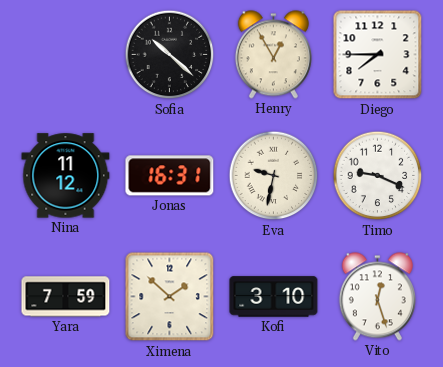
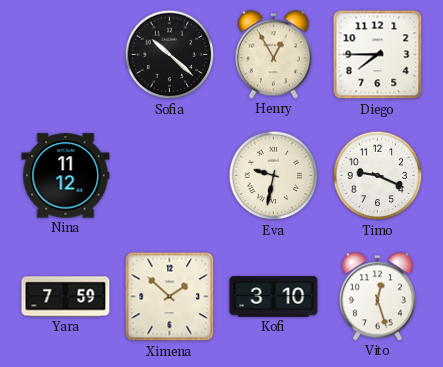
Jonas: 16:31 -> none (170, 176)
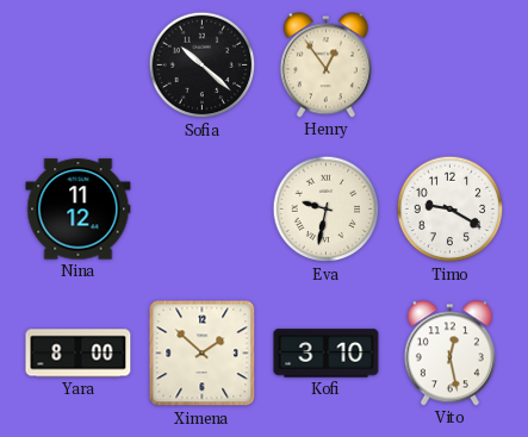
Henry: 12:55 -> 12:54 (325, 65)
Diego: 7:45 -> none (378, 55)
Timo: 9:19 -> 9:20 (451, 210)
Yara: 7:59 -> 8:00 (79, 354)
Vito: 12:27 -> 12:28 (449, 354)
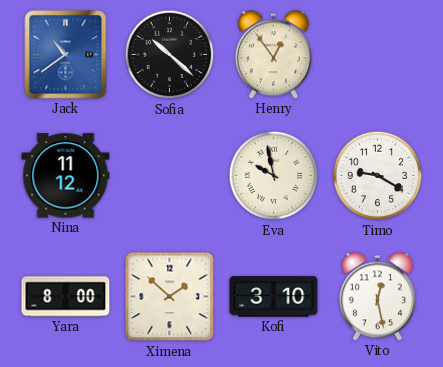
Jack: none -> 10:39 (66, 55)
Eva: 9:32 -> 9:58 (274, 176)
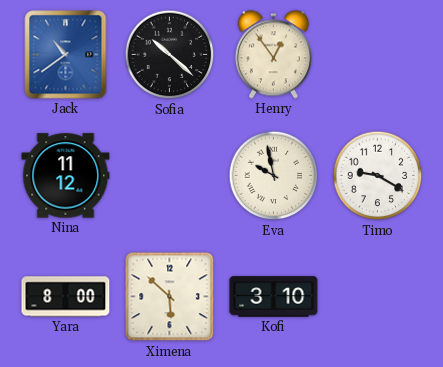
Ximena: 1:52 -> 5:52 (170, 297)
Vito: 12:28 -> none (377, 297)
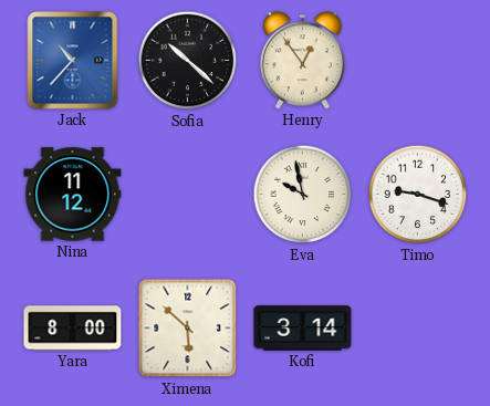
Jack: 10:39 -> 10:37 (73, 61)
Timo: 9:20 -> 9:18 (418, 195)
Kofi: 3:10 -> 3:14 (303, 329)
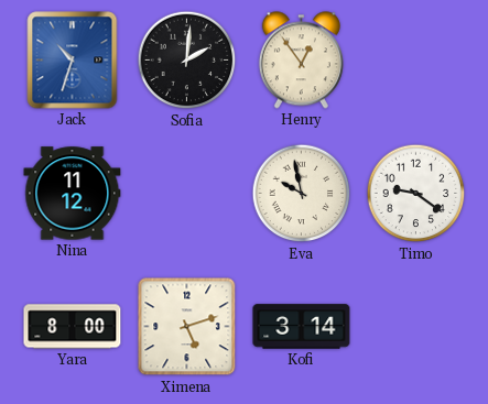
Jack: 10:37 -> 10:33 (73, 61)
Sofia: 10:22 -> 2:01 (187, 61)
Timo: 9:18 -> 9:21 (416, 194)
Ximena: 5:52 -> 5:12 (187, 327)
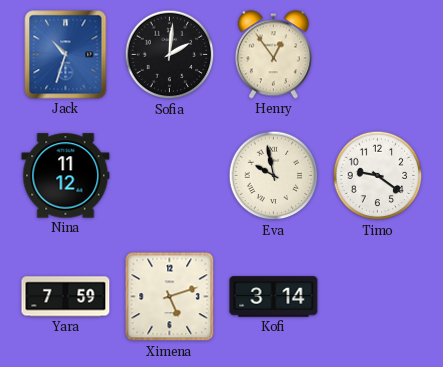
Yara: 8:00 -> 7:59 (66, 297)
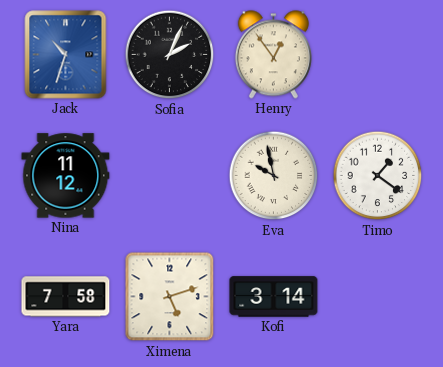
Sofia: 2:01 -> 2:04 (170, 55)
Timo: 9:21 -> 1:21 (378, 176)
Yara: 7:59 -> 7:58 (66, 297)
